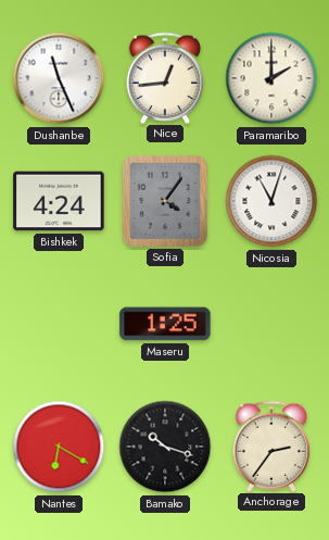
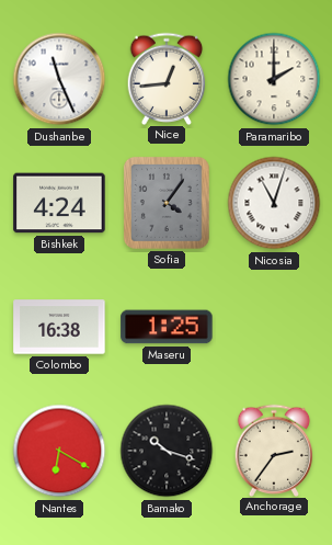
Colombo: none -> 16:38 (59, 327)
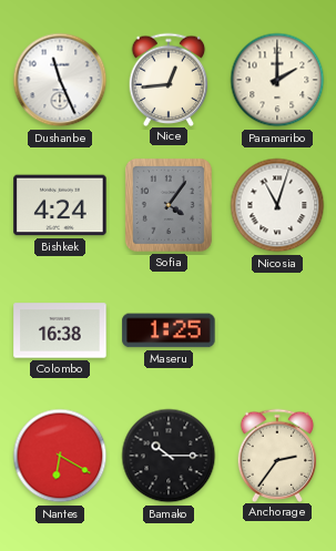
Bamako: 10:18 -> 10:15 (169, 456)
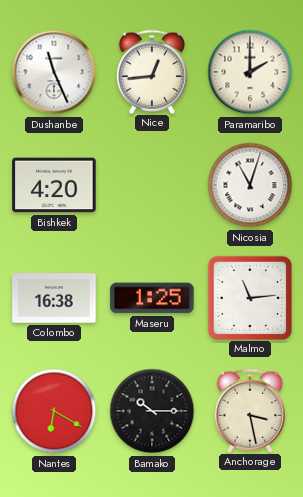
Bishkek: 4:24 -> 4:20 (54, 185)
Sofia: 4:06 -> none (169, 205)
Malmo: none -> 11:14 (249, 297)
Anchorage: 2:36 -> 3:28 (250, 410)
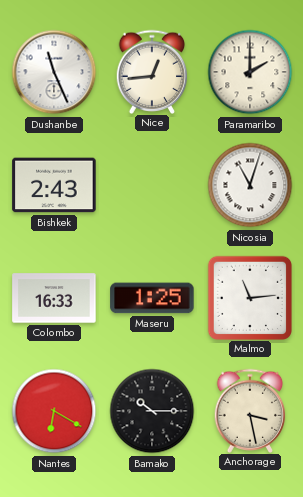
Bishkek: 4:20 -> 2:43 (54, 185)
Colombo: 16:38 -> 16:33 (54, 298)
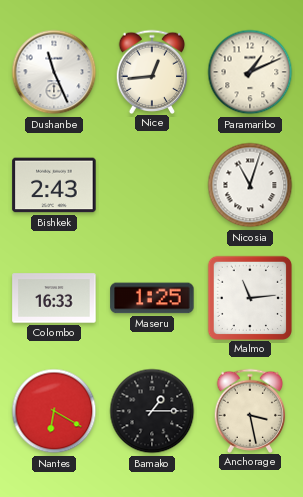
Paramaribo: 2:00 -> 1:11 (250, 72)
Bamako: 10:15 -> 1:15 (152, 411)
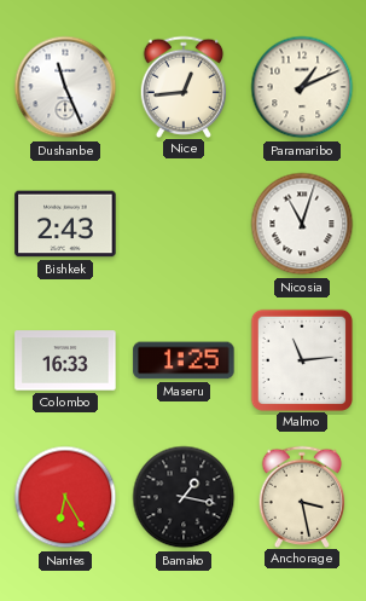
Nantes: 6:20 -> 6:25 (65, 497)
Bamako: 1:15 -> 1:17 (184, 497)
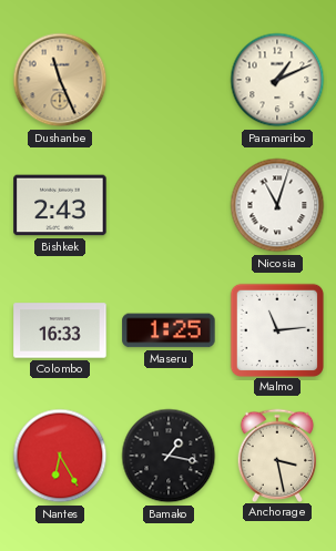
Dushanbe dial: white -> champagne (60, 80)
Nice: 12:44 -> none (184, 86)
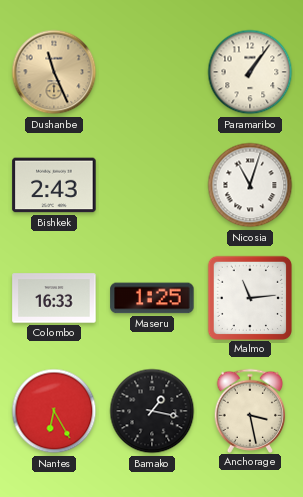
Paramaribo: 1:11 -> 1:06 (250, 72)
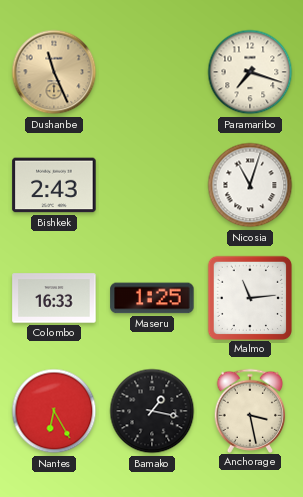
Paramaribo: 1:06 -> 7:18 (250, 72)
